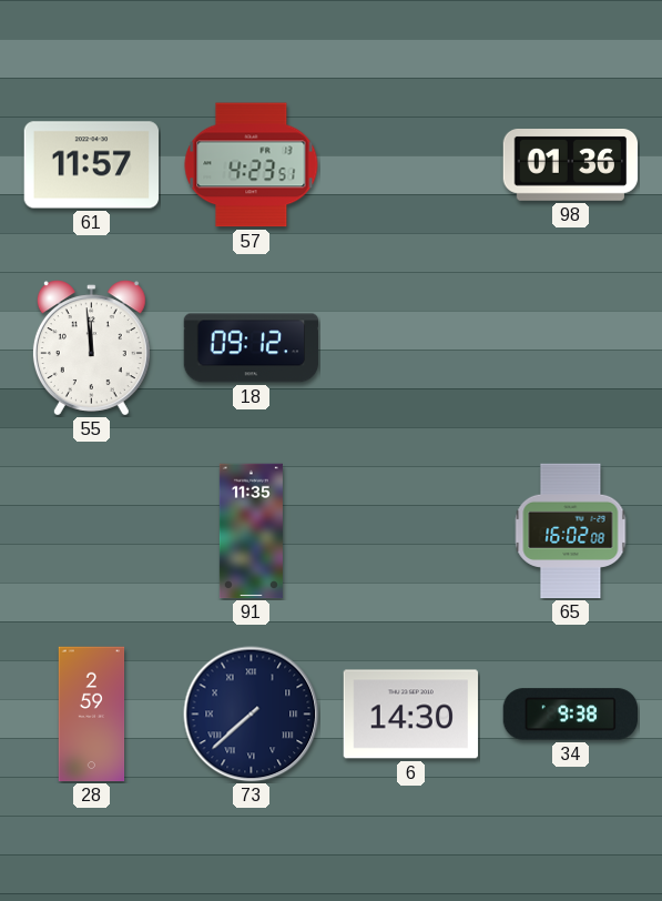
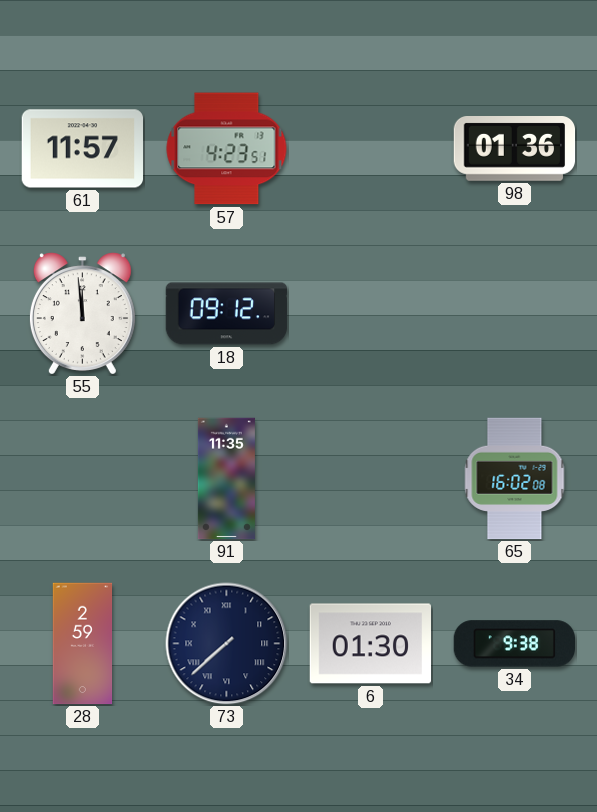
6: 14:30 -> 01:30 (371, 644)
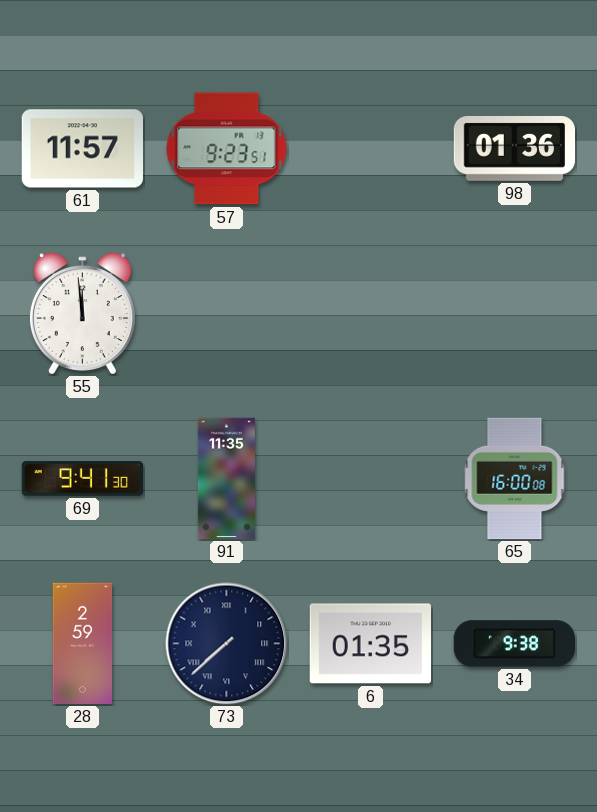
57: 4:23 -> 9:23 (227, 149)
18: 09:12 -> none (227, 314)
69: none -> 9:41 (83, 479)
65: 16:02 -> 16:00 (515, 479)
6: 01:30 -> 01:35 (371, 644)
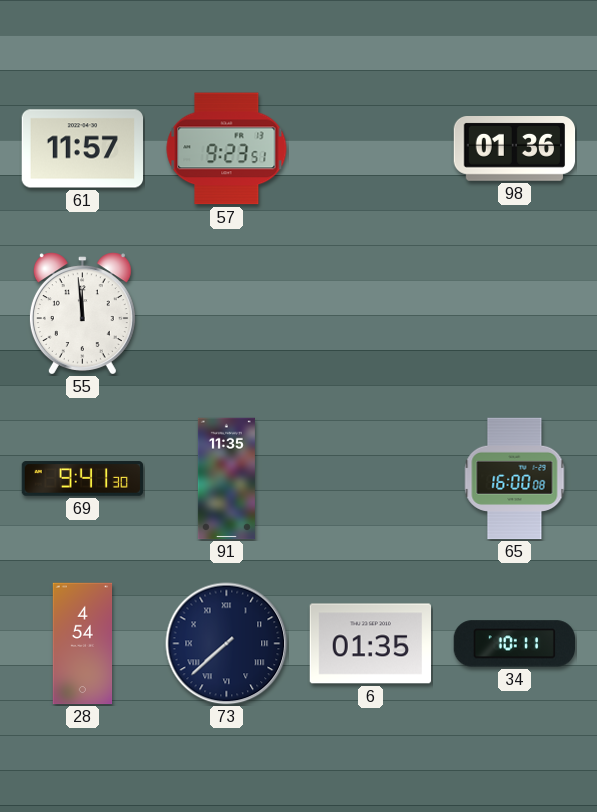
28: 2:59 -> 4:54 (83, 644)
34: 9:38 -> 10:11 (514, 644)
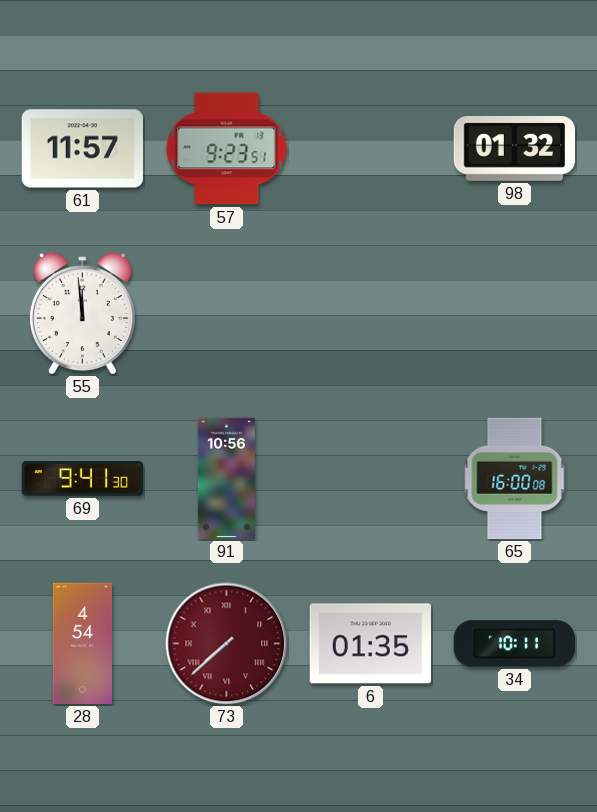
98: 01:36 -> 01:32 (515, 149)
91: 11:35 -> 10:56 (226, 479)
73 dial: navy -> burgundy (227, 644)
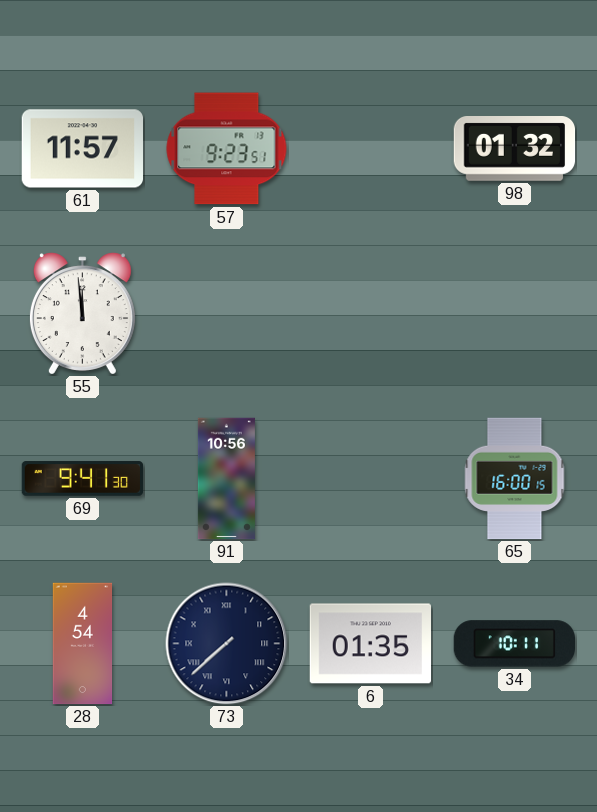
65: 16:00:08 -> 16:00:15 (515, 479)
73 dial: burgundy -> navy (227, 644)
